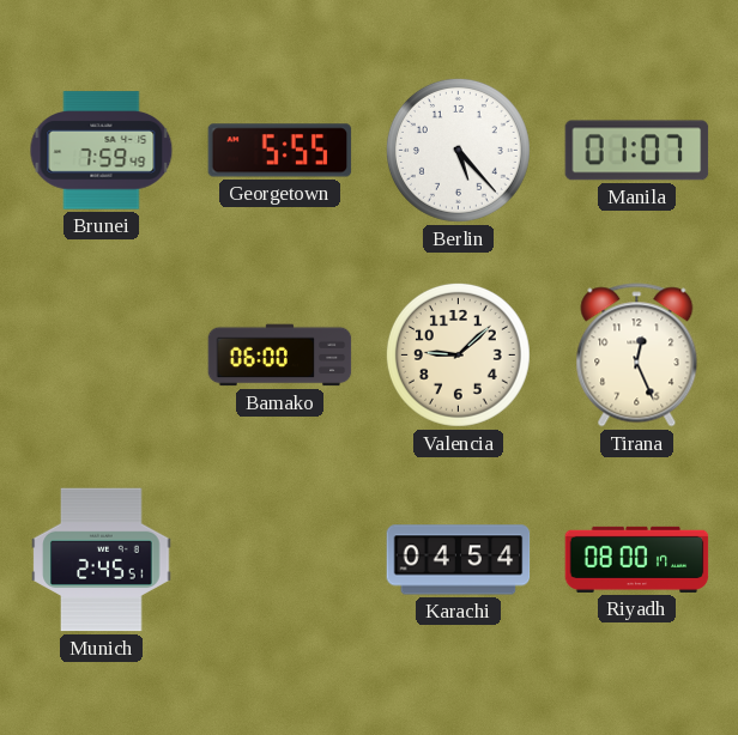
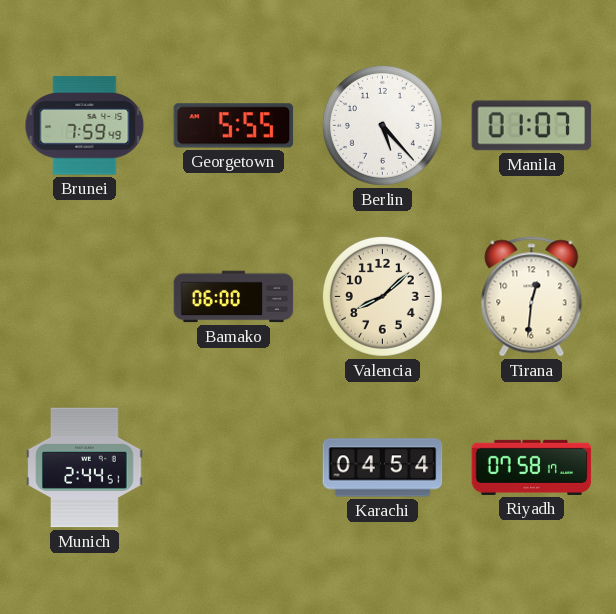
Valencia: 9:08 -> 8:08 (382, 296)
Tirana: 12:26 -> 12:31 (532, 297)
Munich: 2:45 -> 2:44 (85, 468)
Riyadh: 08:00 -> 07:58 (532, 467)
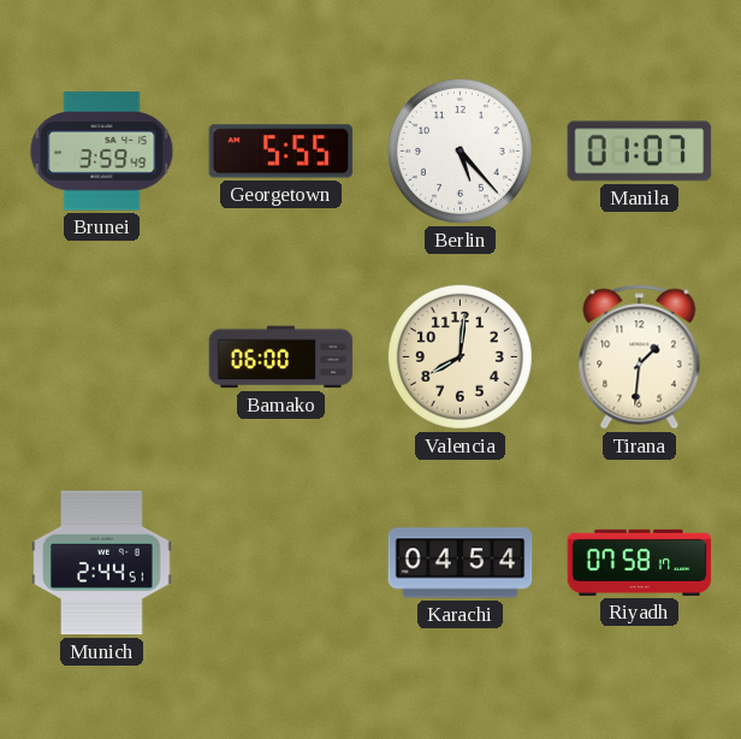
Brunei: 7:59 -> 3:59 (102, 152)
Valencia: 8:08 -> 8:01 (460, 356)
Tirana: 12:31 -> 1:31 (640, 357)
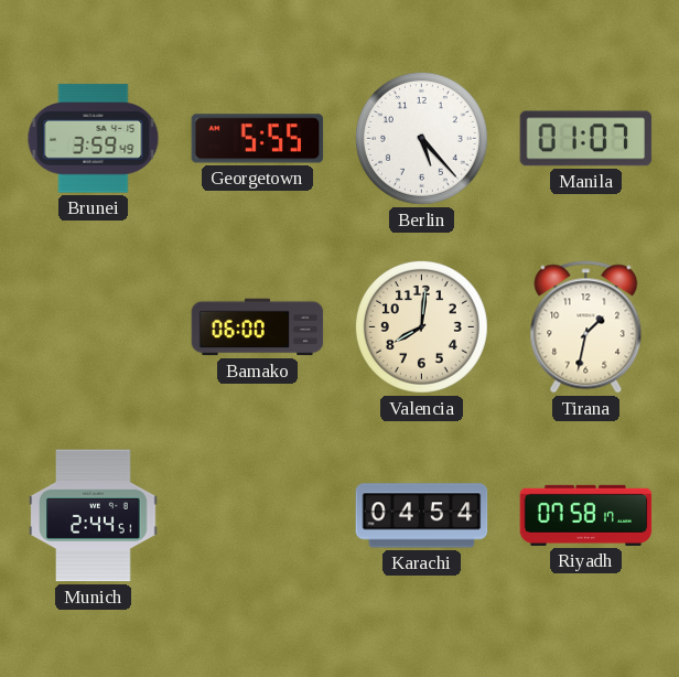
Tirana: 1:31 -> 1:32 (586, 327)
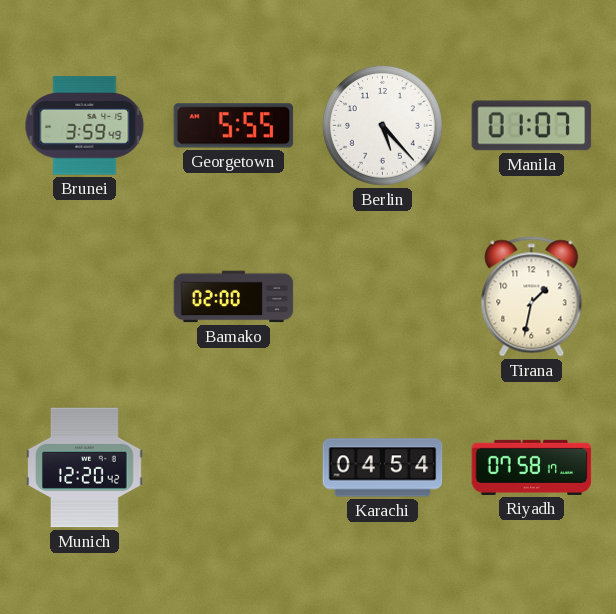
Bamako: 06:00 -> 02:00 (234, 297)
Valencia: 8:01 -> none (421, 326)
Munich: 2:44 -> 12:20 (85, 468)
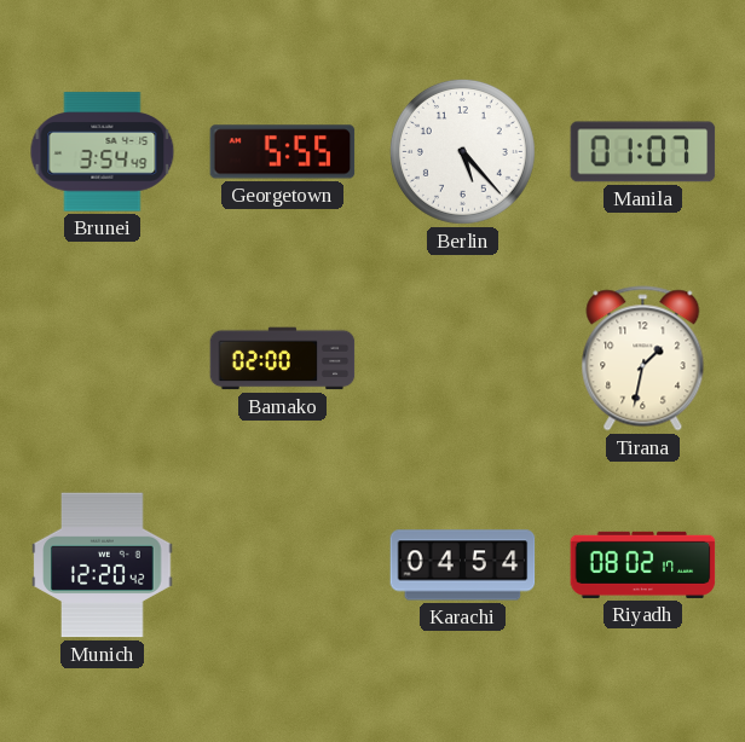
Brunei: 3:59 -> 3:54 (103, 152)
Riyadh: 07:58 -> 08:02 (643, 564)
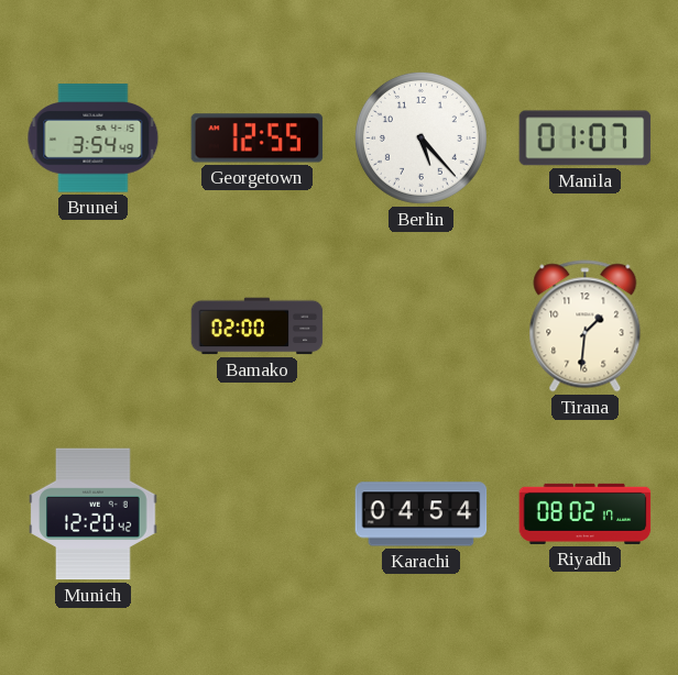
Georgetown: 5:55 -> 12:55 (258, 139)
Tirana: 1:32 -> 1:31 (586, 327)
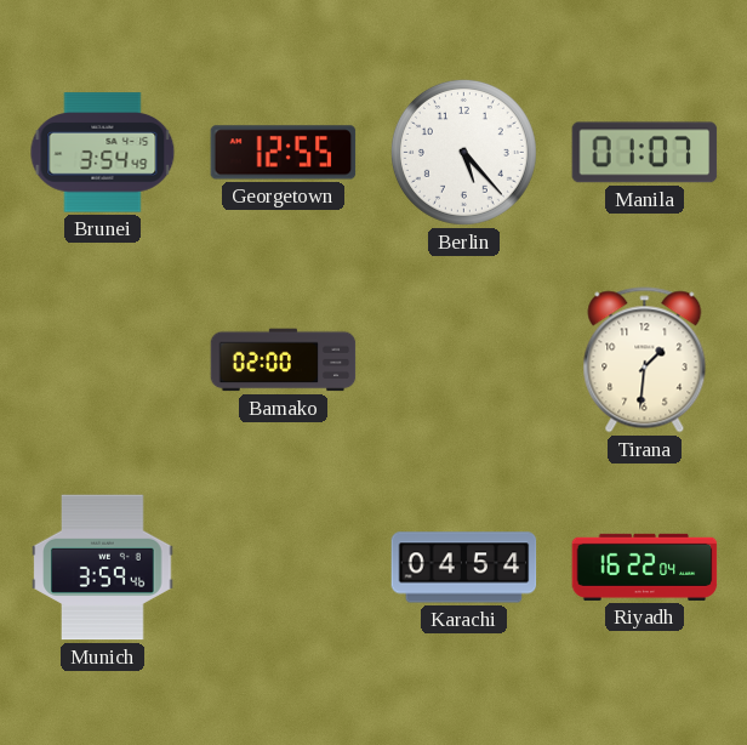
Munich: 12:20 -> 3:59 (103, 568)
Riyadh: 08:02 -> 16:22 (645, 567)
